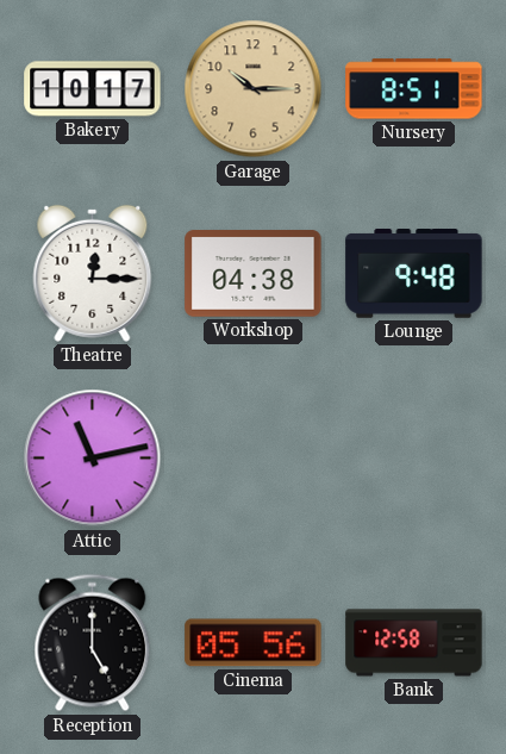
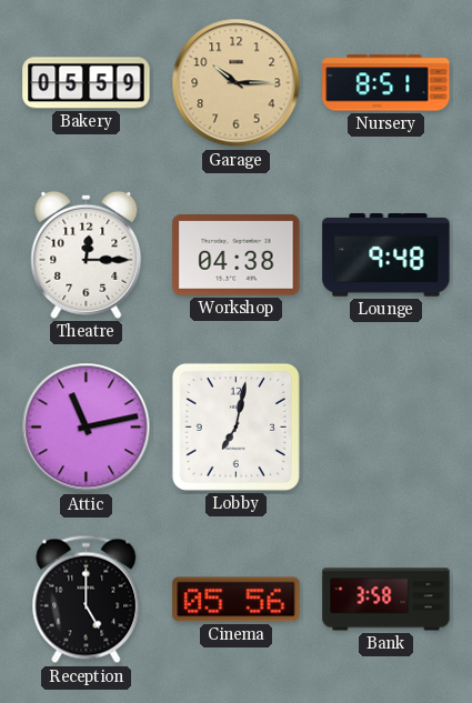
Bakery: 10:17 -> 05:59 (87, 83)
Lobby: none -> 7:02 (235, 426)
Bank: 12:58 -> 3:58 (386, 600)
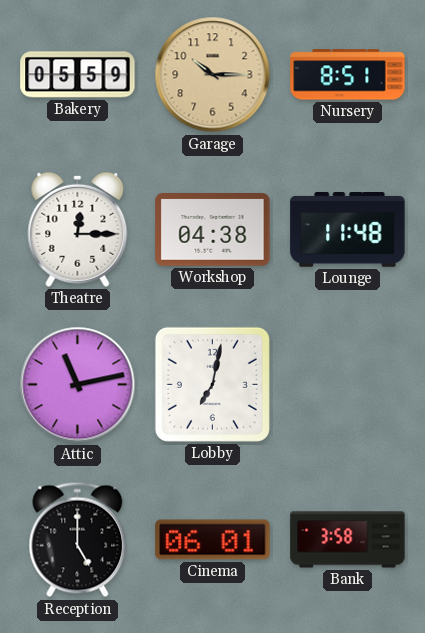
Lounge: 9:48 -> 11:48 (348, 230)
Cinema: 05:56 -> 06:01 (213, 540)
